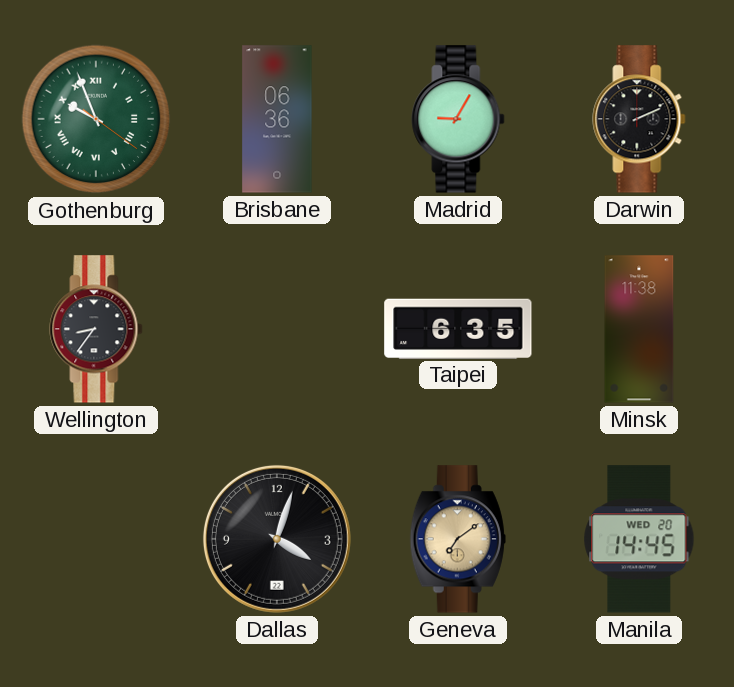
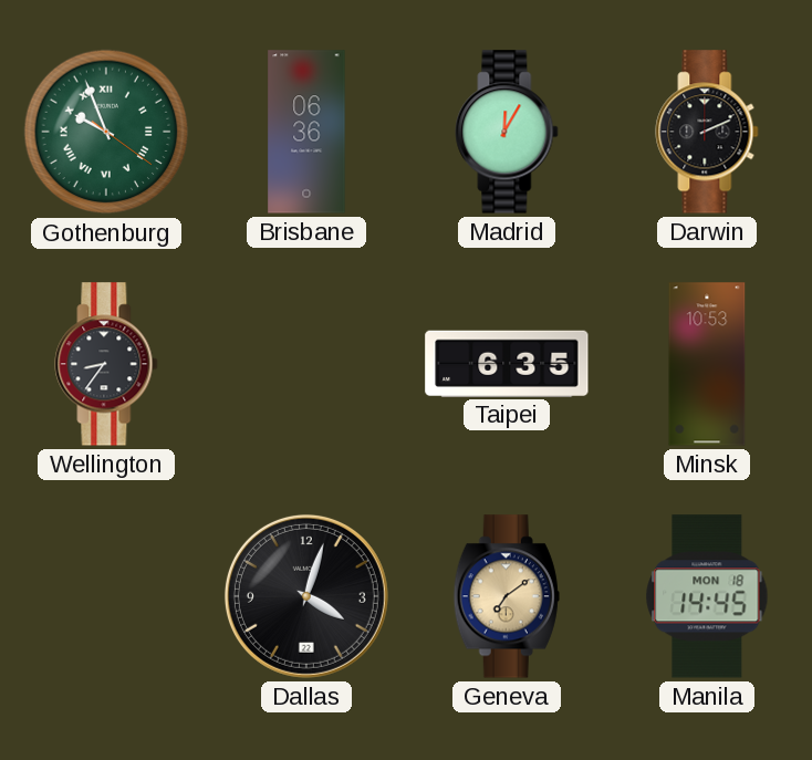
Madrid: 9:05 -> 12:05 (507, 132)
Minsk: 11:38 -> 10:53 (707, 364)
Manila date: WED 20 -> MON 18 (707, 596)
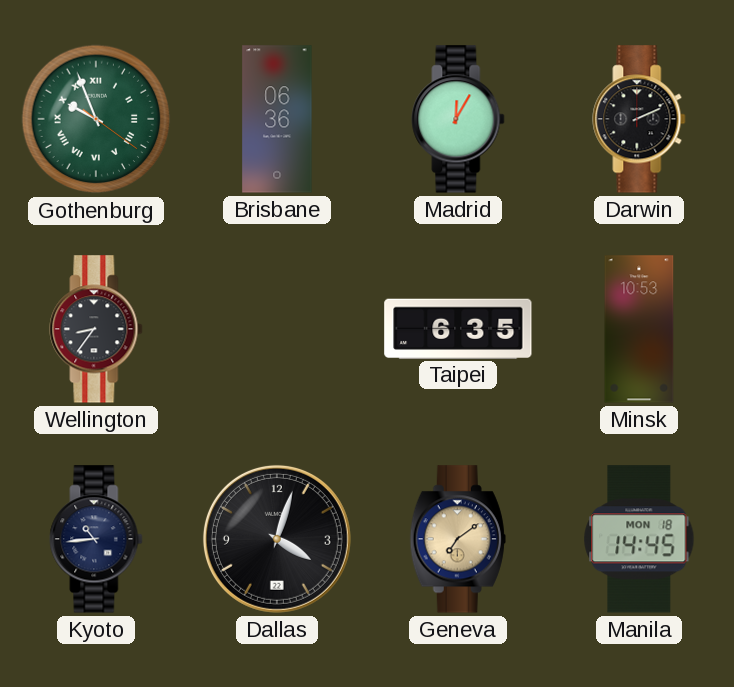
Kyoto: none -> 10:44 (96, 539)
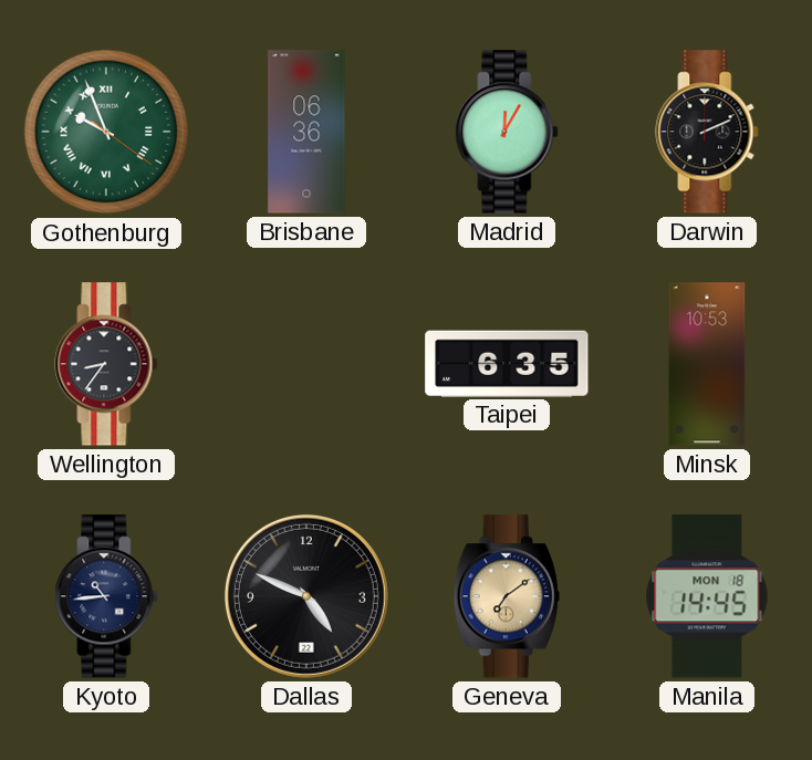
Dallas: 4:03 -> 4:49 (306, 596)
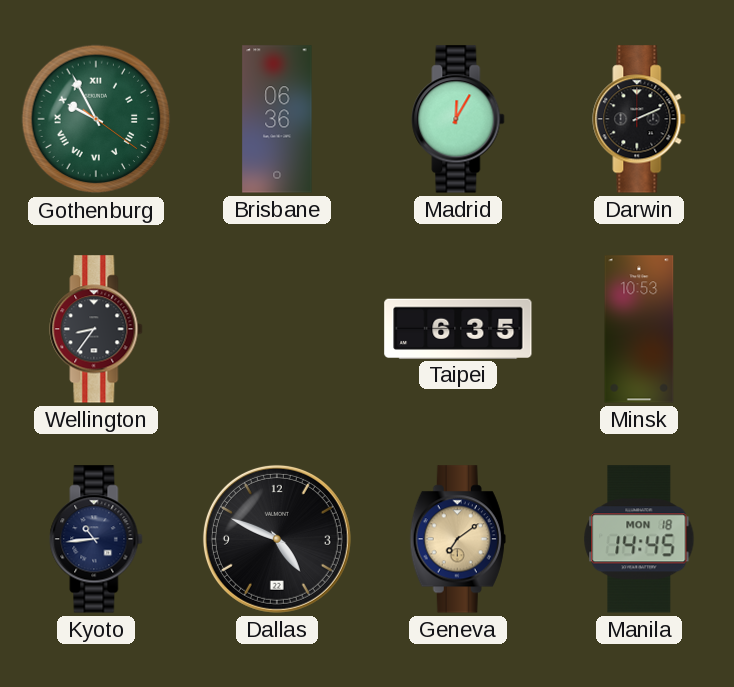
Gothenburg: 9:56 -> 9:55 (96, 119)
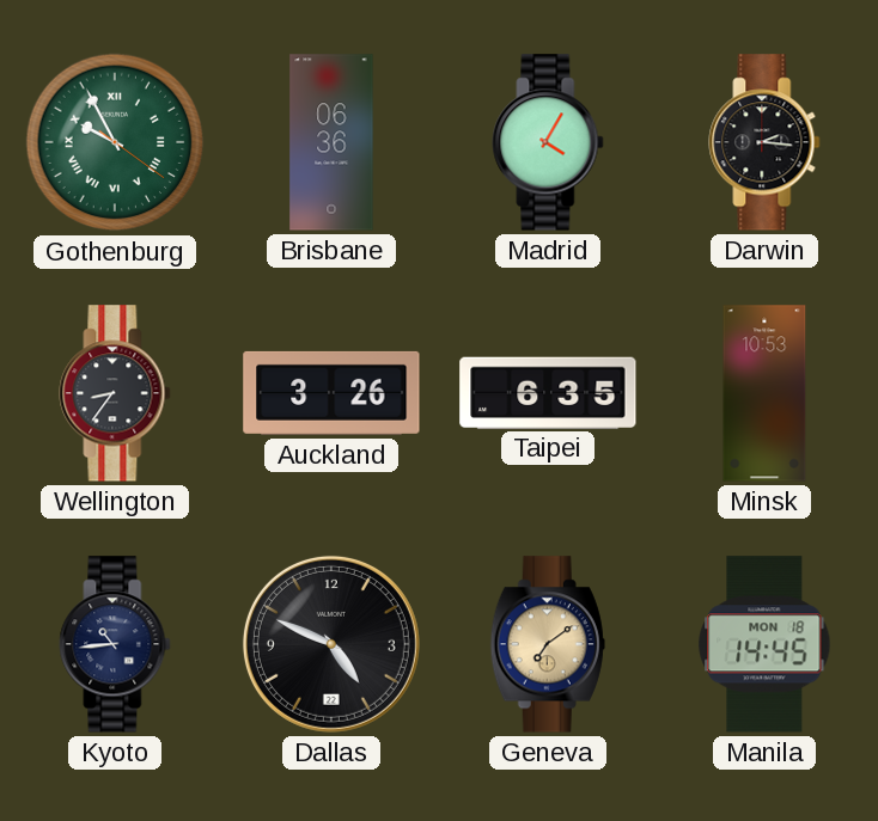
Madrid: 12:05 -> 4:05 (548, 142)
Darwin: 2:11 -> 2:16 (764, 142)
Auckland: none -> 3:26 (331, 393)
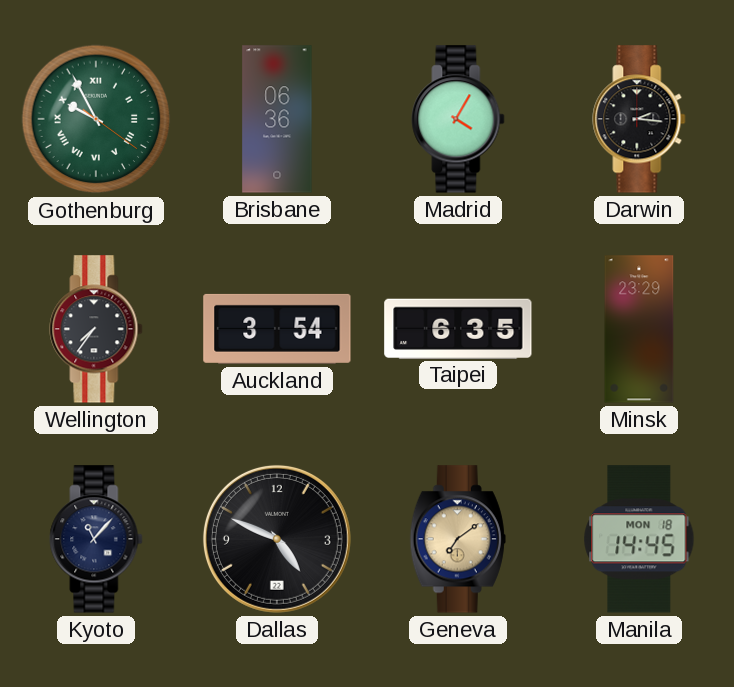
Wellington: 8:36 -> 7:36 (96, 329)
Auckland: 3:26 -> 3:54 (277, 329)
Minsk: 10:53 -> 23:29 (639, 329)
Kyoto: 10:44 -> 11:07 (96, 539)
